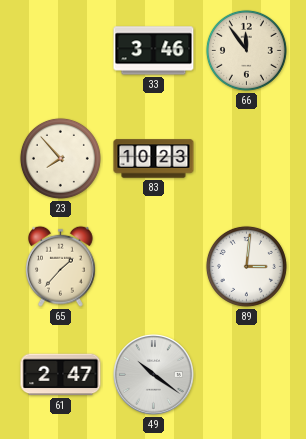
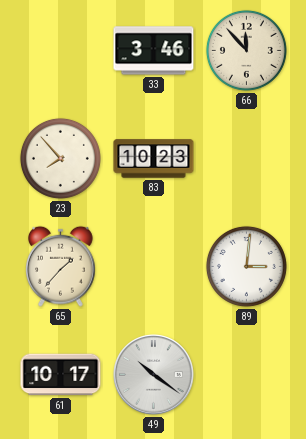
66: 11:54 -> 11:53 (246, 50)
61: 2:47 -> 10:17 (61, 375)
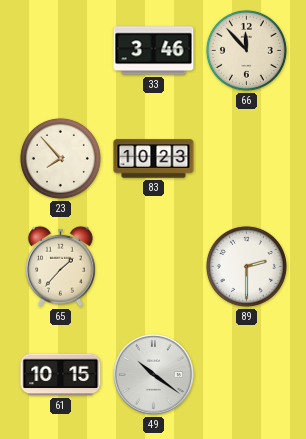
89: 3:01 -> 2:30 (246, 266)
61: 10:17 -> 10:15 (61, 375)
